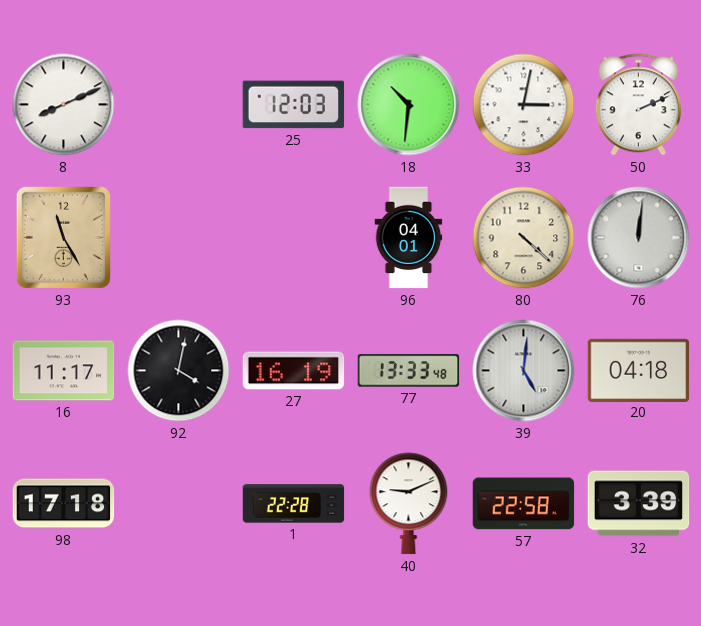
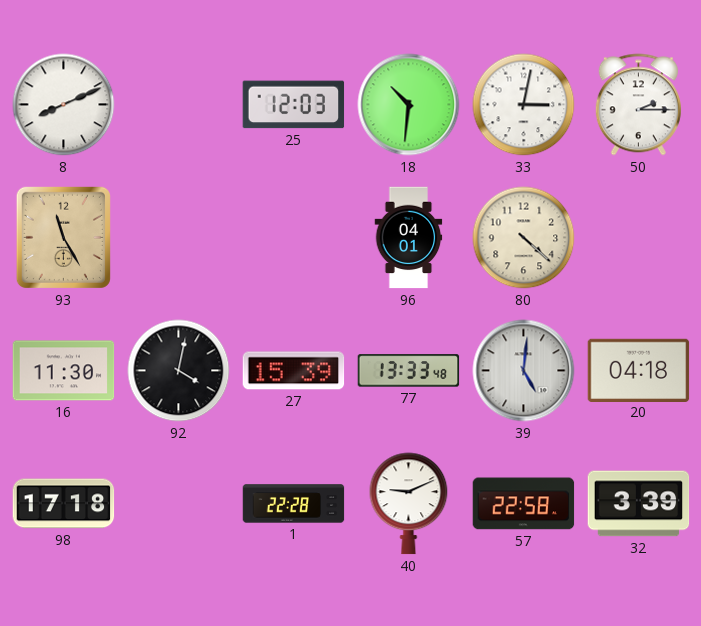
50: 2:11 -> 2:15 (638, 105)
76: 12:01 -> none (639, 238)
16: 11:17 -> 11:30 (64, 371)
27: 16:19 -> 15:39 (294, 371)
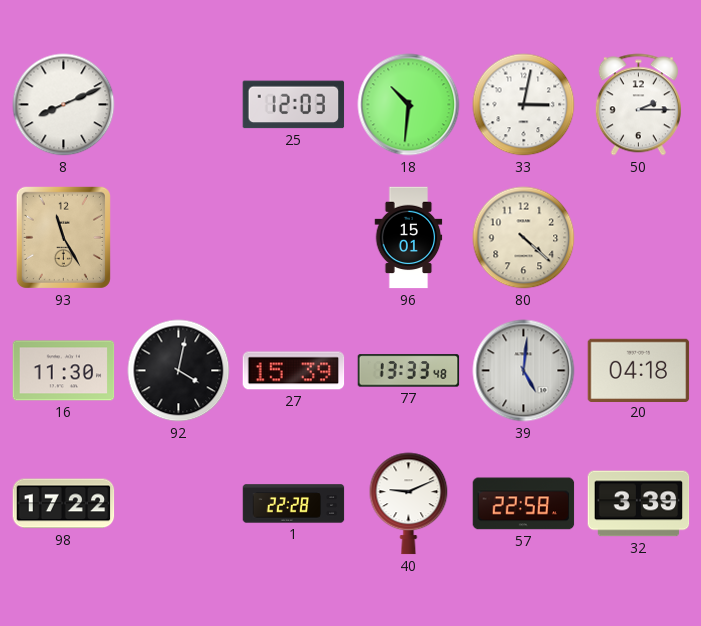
96: 04:01 -> 15:01 (409, 238)
98: 17:18 -> 17:22 (64, 504)
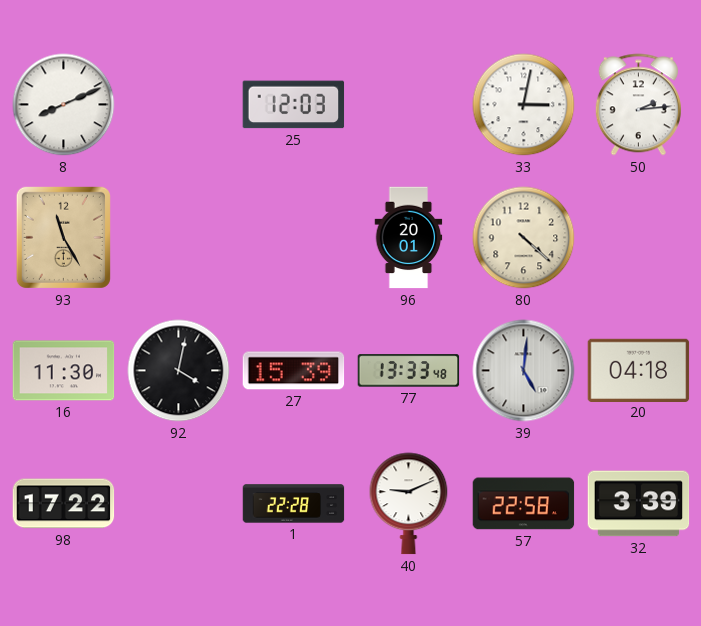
18: 10:31 -> none (409, 105)
50: 2:15 -> 2:14 (638, 105)
96: 15:01 -> 20:01 (409, 238)
